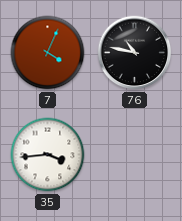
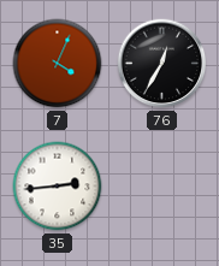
76: 10:47 -> 12:35 (162, 64)
35: 3:44 -> 2:44 (58, 187)
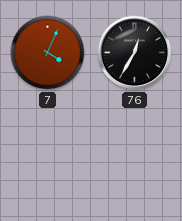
35: 2:44 -> none (58, 187)
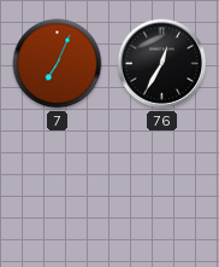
7: 4:04 -> 7:04 (58, 64)
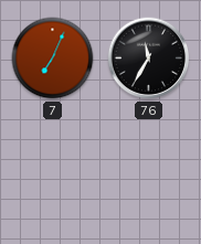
76: 12:35 -> 11:35 (149, 59)
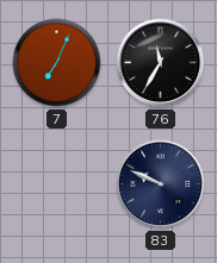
83: none -> 9:49 (161, 184)
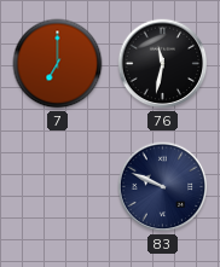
7: 7:04 -> 7:00 (58, 64)
76: 11:35 -> 11:32 (163, 64)
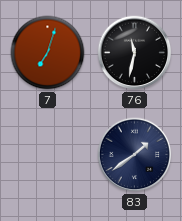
7: 7:00 -> 7:03 (48, 53)
83: 9:49 -> 1:39 (135, 155)
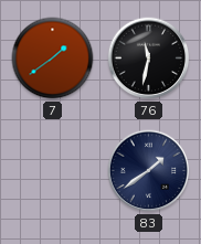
7: 7:03 -> 1:39 (53, 59)
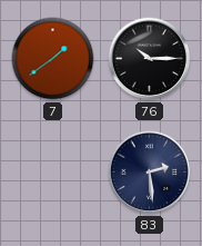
76: 11:32 -> 10:15 (150, 59)
83: 1:39 -> 2:29 (150, 173)
